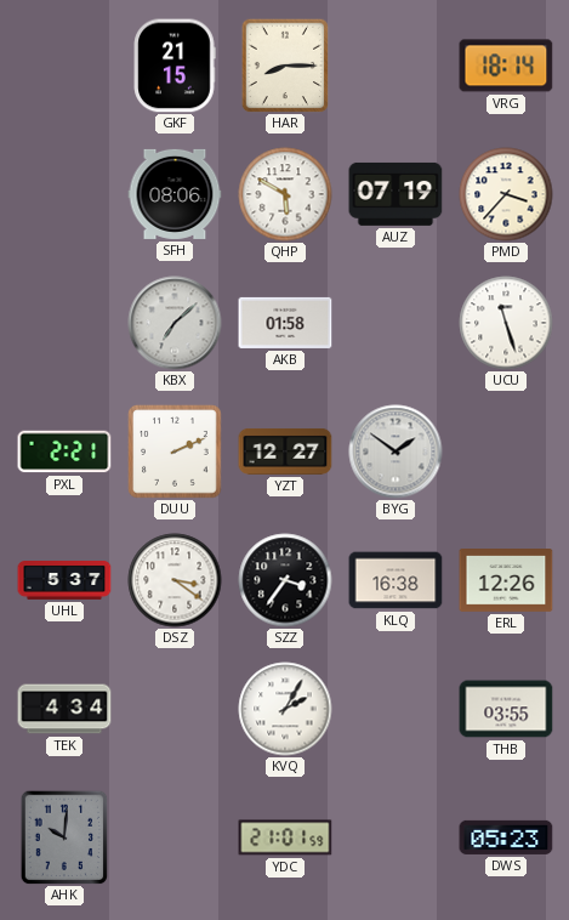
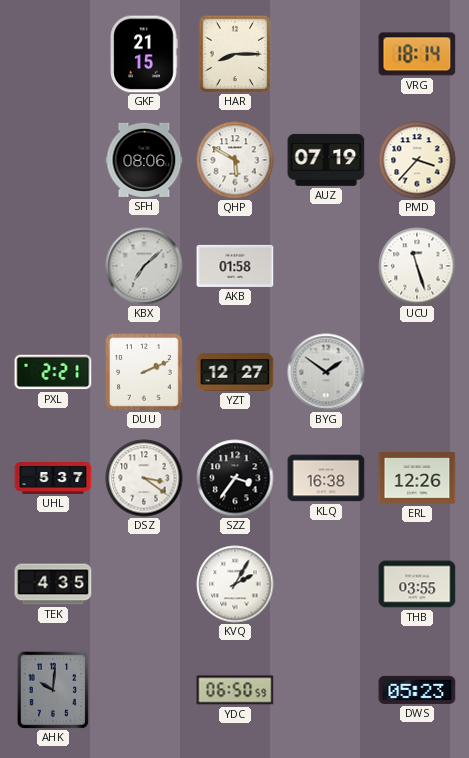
TEK: 4:34 -> 4:35 (53, 584)
YDC: 21:01 -> 06:50 (235, 690)
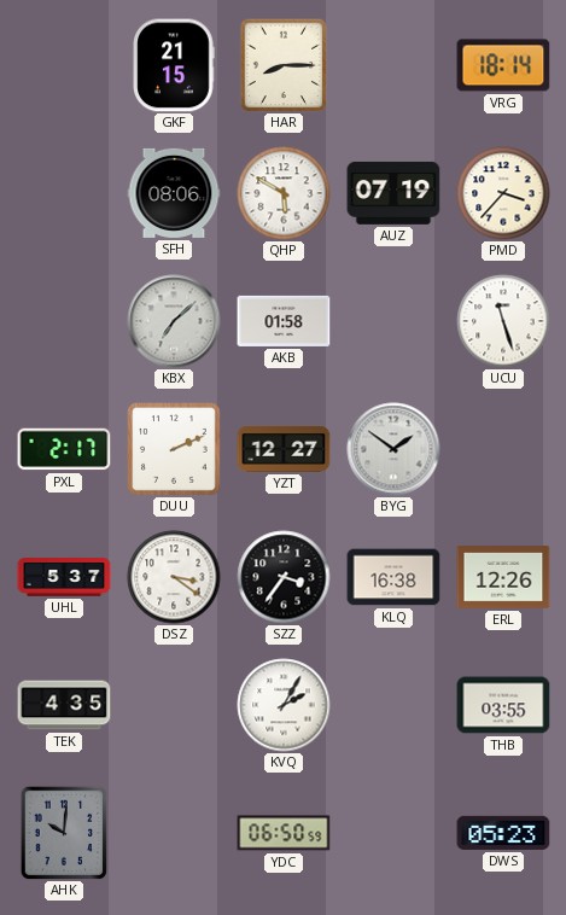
PXL: 2:21 -> 2:17 (64, 449)
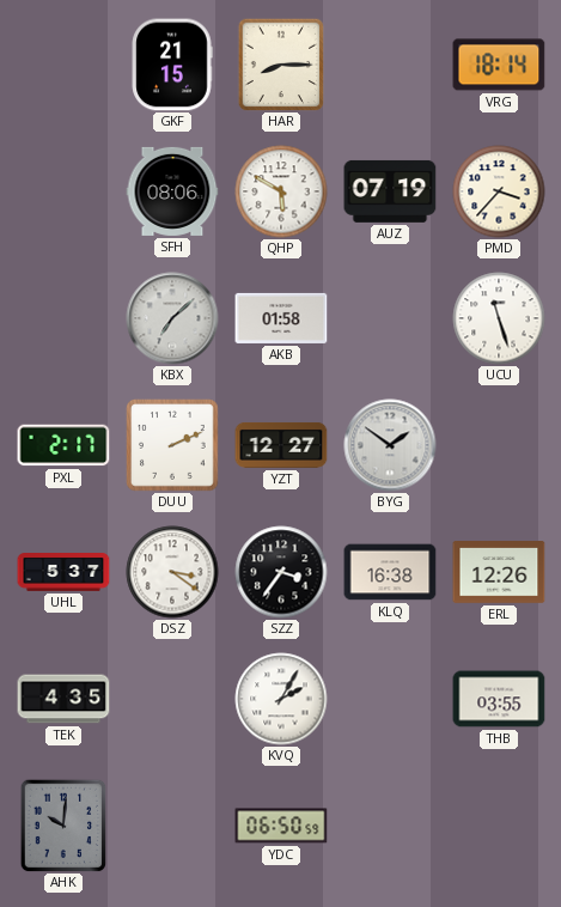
DWS: 05:23 -> none (503, 833)
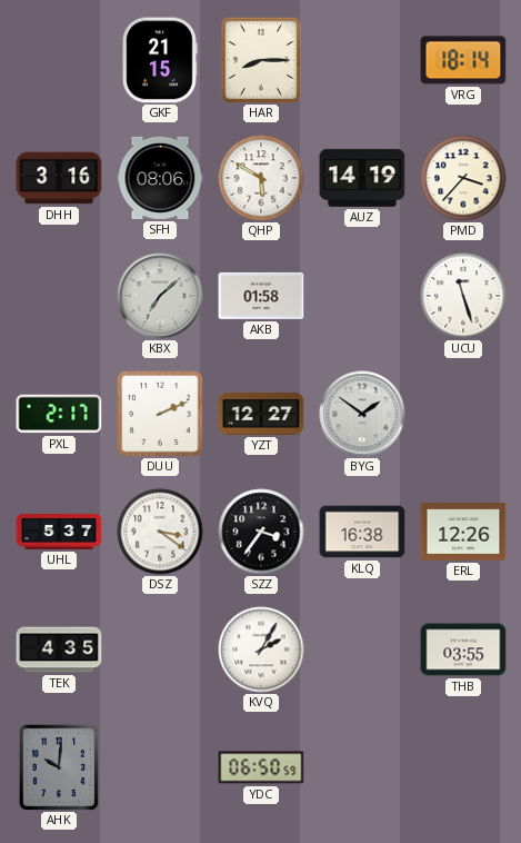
DHH: none -> 3:16 (59, 178)
AUZ: 07:19 -> 14:19 (362, 178)
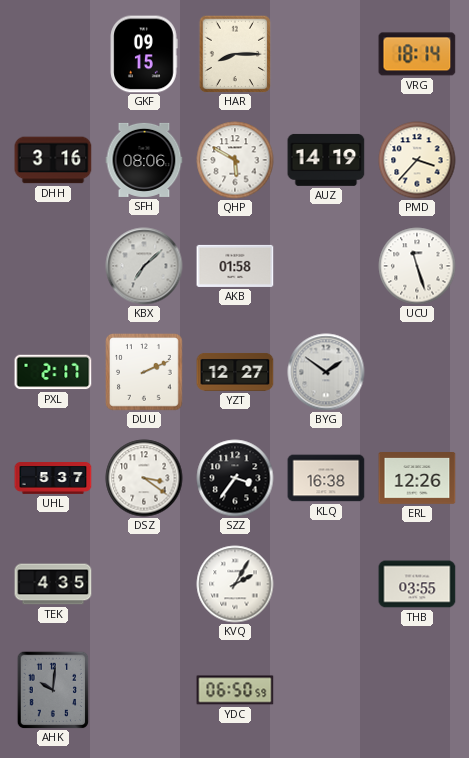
GKF: 21:15 -> 09:15 (144, 54)
